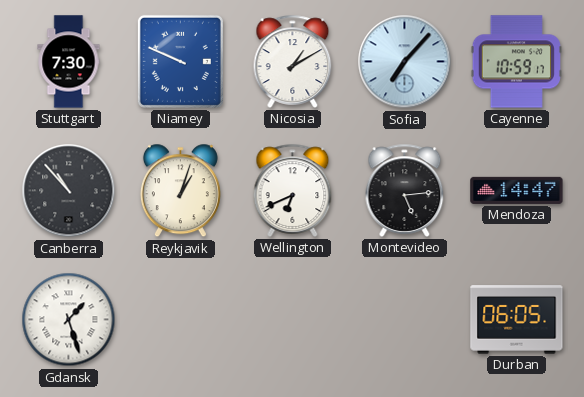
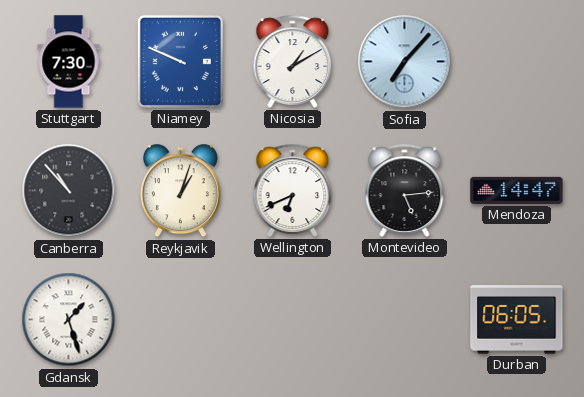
Cayenne: 10:59 -> none (516, 62)
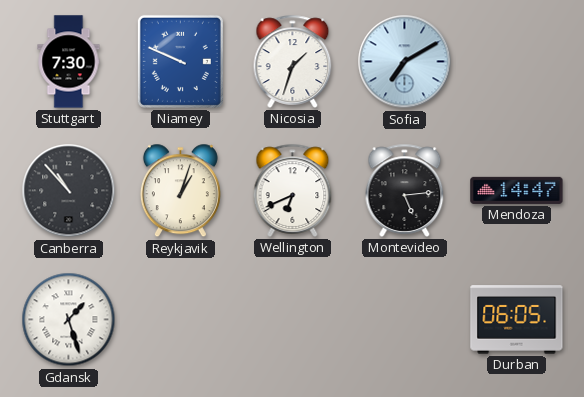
Nicosia: 1:10 -> 1:33 (293, 61)
Sofia: 7:07 -> 7:10 (405, 62)
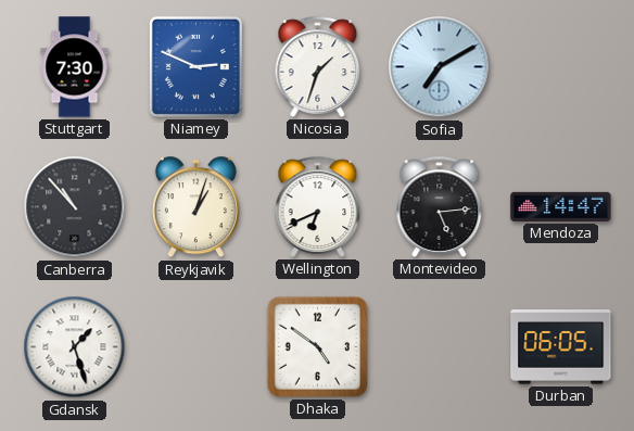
Niamey: 9:49 -> 2:49 (195, 66)
Dhaka: none -> 4:51 (317, 346)
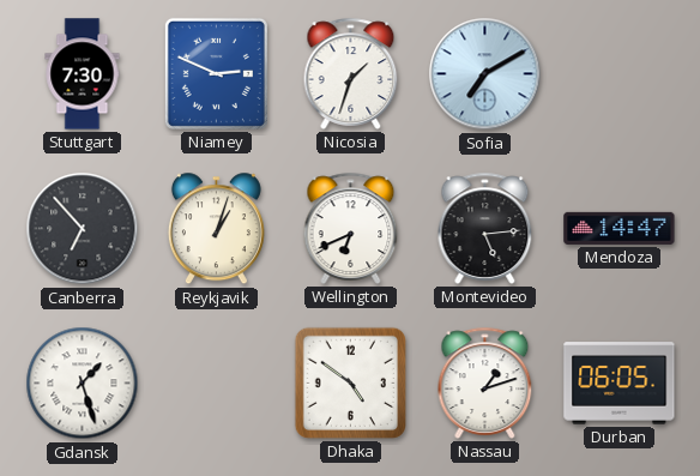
Canberra: 10:53 -> 6:53 (83, 229)
Nassau: none -> 1:12 (485, 382)
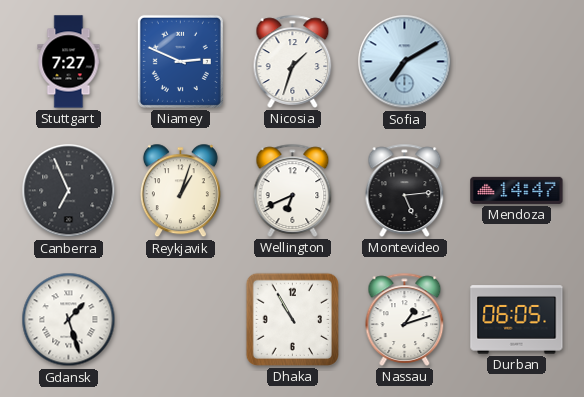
Stuttgart: 7:30 -> 7:27 (69, 62)
Canberra: 6:53 -> 6:56 (69, 191)
Dhaka: 4:51 -> 10:55 (292, 319)
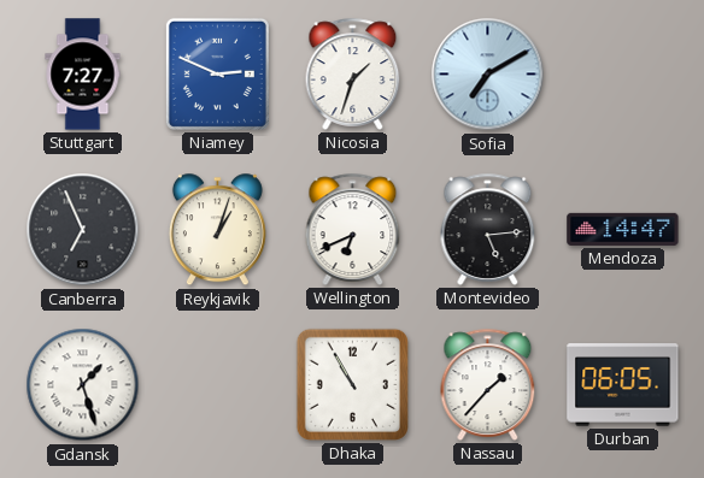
Nassau: 1:12 -> 1:37 (488, 384)
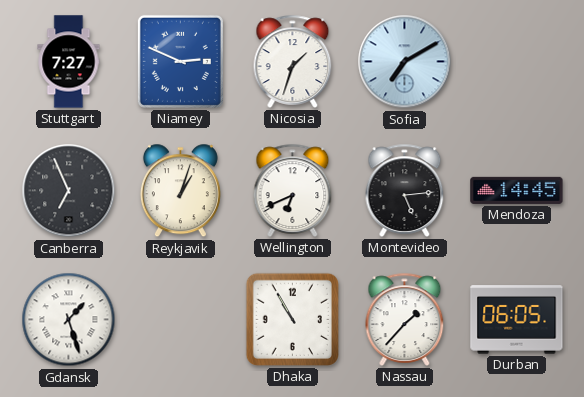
Mendoza: 14:47 -> 14:45 (517, 190)
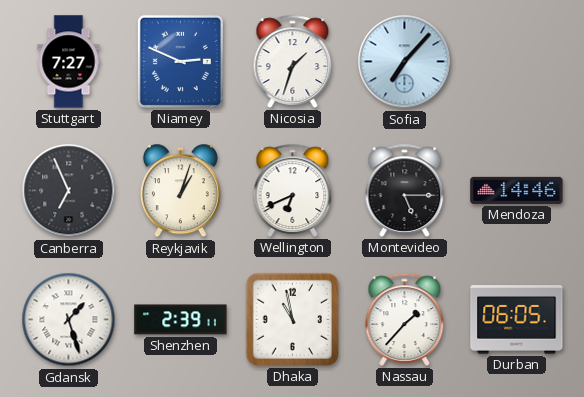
Sofia: 7:10 -> 7:07 (405, 62)
Montevideo: 5:14 -> 5:15 (405, 190)
Mendoza: 14:45 -> 14:46 (517, 190)
Shenzhen: none -> 2:39 (181, 320)
Dhaka: 10:55 -> 10:58 (292, 319)
